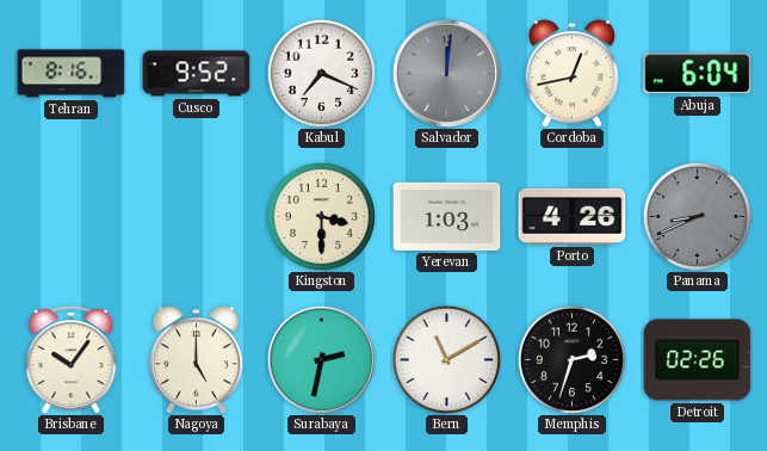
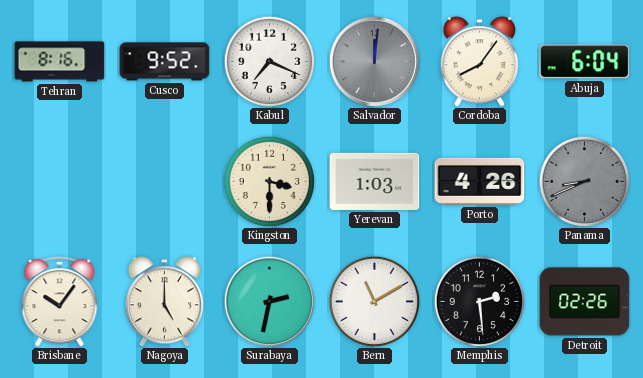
Cordoba: 12:43 -> 8:06 (479, 62)
Memphis: 2:33 -> 2:29 (479, 301)
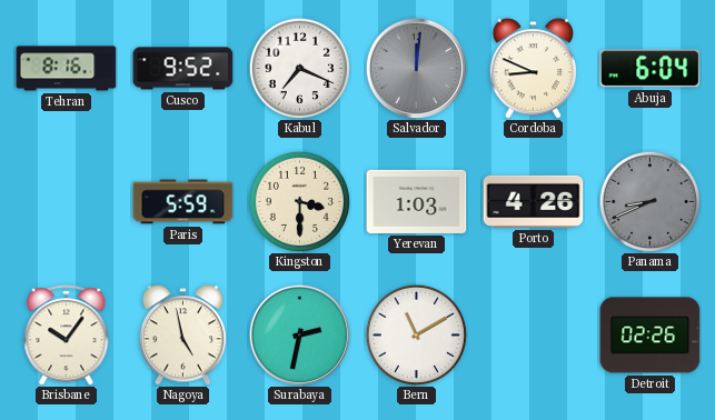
Cordoba: 8:06 -> 8:49 (533, 69)
Paris: none -> 5:59 (183, 202)
Nagoya: 5:00 -> 4:58 (182, 336)
Memphis: 2:29 -> none (479, 301)
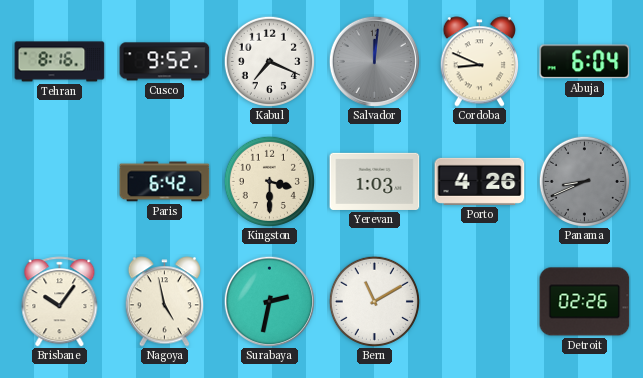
Paris: 5:59 -> 6:42 (165, 182)
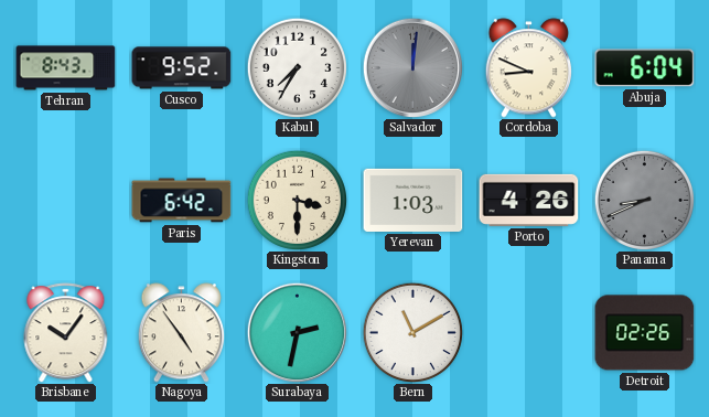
Tehran: 8:16 -> 8:43 (66, 68)
Kabul: 7:19 -> 7:35 (297, 67)
Nagoya: 4:58 -> 4:54 (181, 333)
